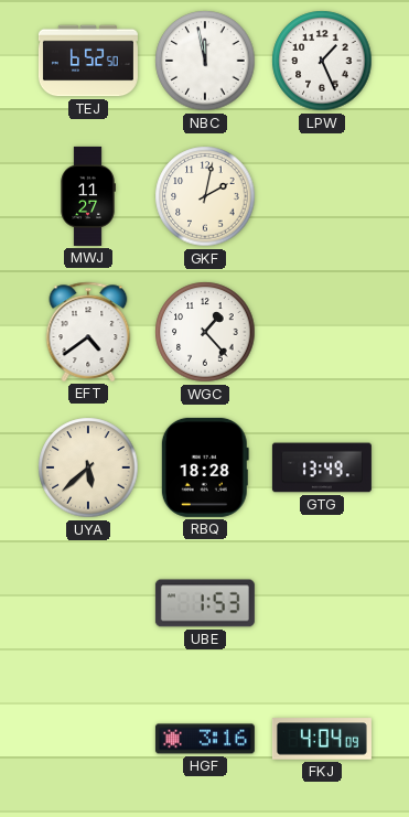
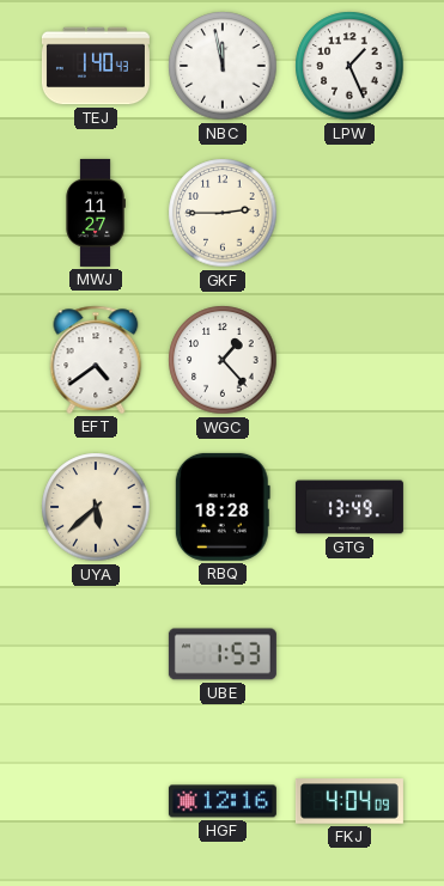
TEJ: 6:52 -> 1:40 (96, 66)
GKF: 2:02 -> 2:45 (223, 213)
HGF: 3:16 -> 12:16 (223, 801)
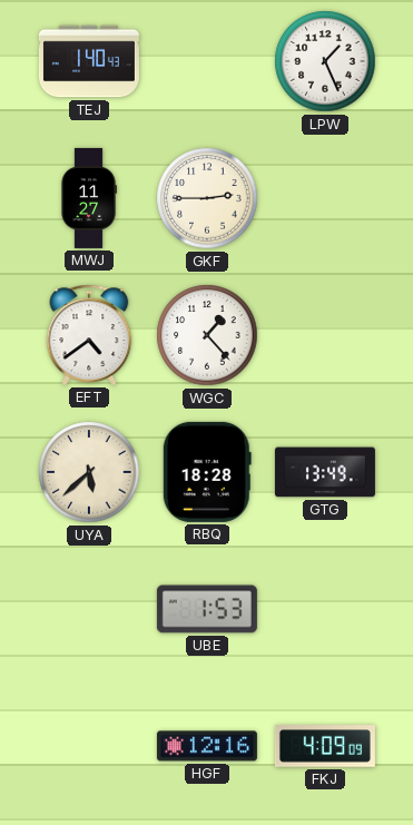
NBC: 11:58 -> none (223, 66)
FKJ: 4:04 -> 4:09 (325, 746)
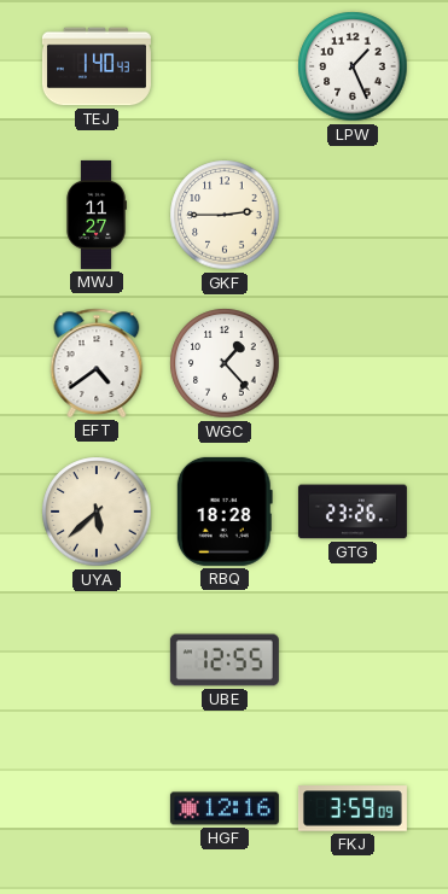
GTG: 13:49 -> 23:26 (353, 512)
UBE: 1:53 -> 12:55 (225, 660)
FKJ: 4:09 -> 3:59 (353, 808)
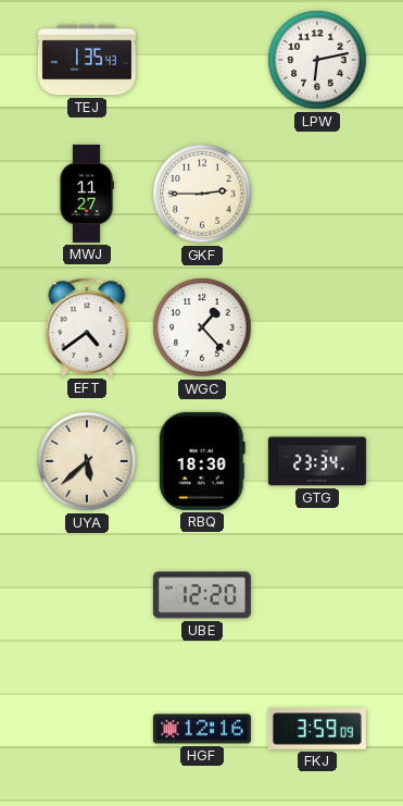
TEJ: 1:40 -> 1:35 (87, 60)
LPW: 1:26 -> 6:13 (317, 60)
RBQ: 18:28 -> 18:30 (202, 461)
GTG: 23:26 -> 23:34 (317, 461)
UBE: 12:55 -> 12:20 (202, 595)
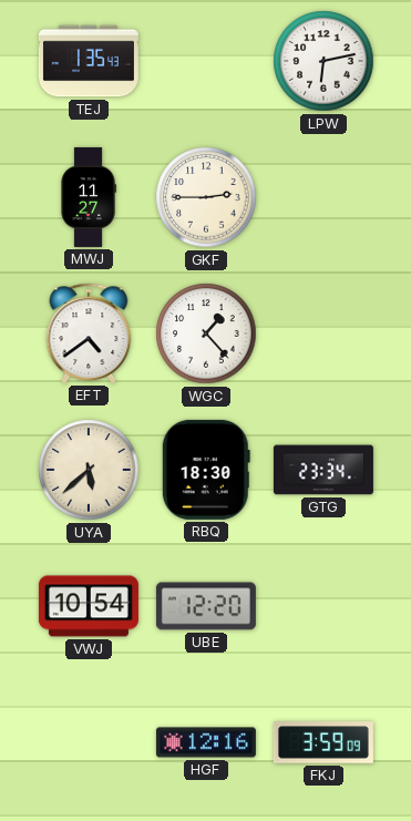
VWJ: none -> 10:54 (89, 606)
